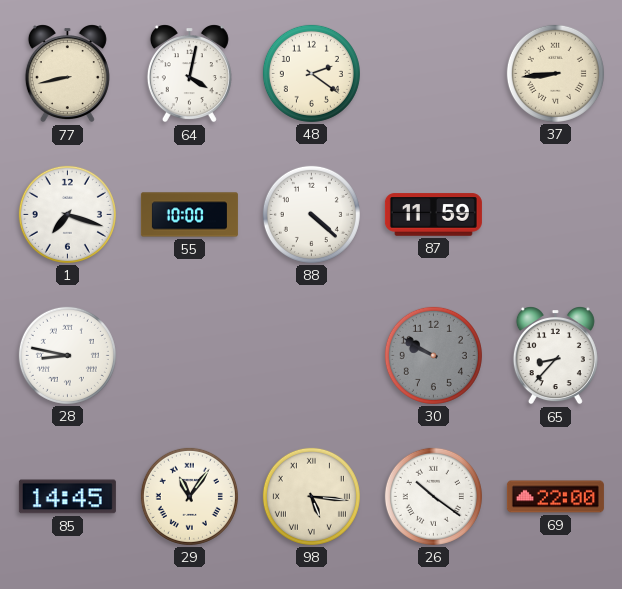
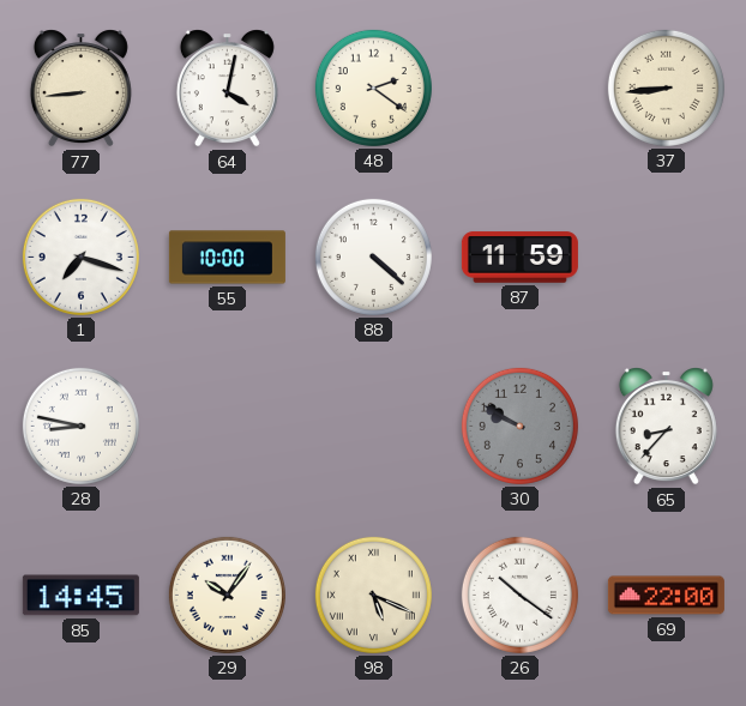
77: 8:43 -> 8:44 (80, 89)
29: 11:06 -> 10:06 (227, 595)
98: 5:16 -> 5:19 (373, 595)
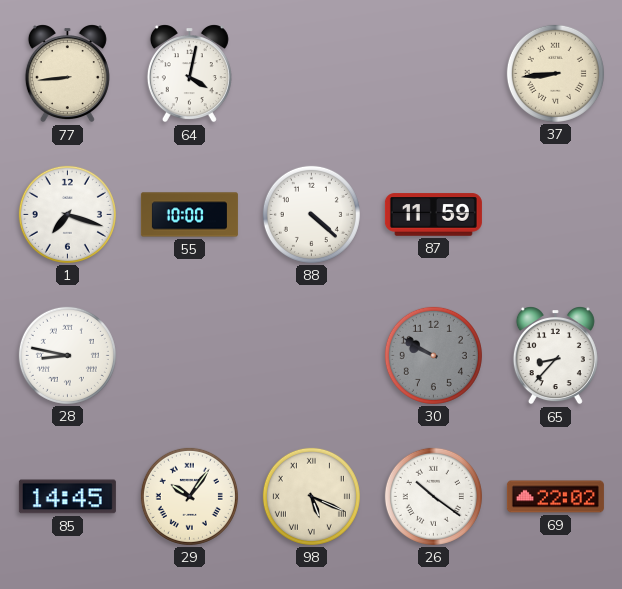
48: 2:21 -> none (373, 88)
69: 22:00 -> 22:02 (555, 497)
